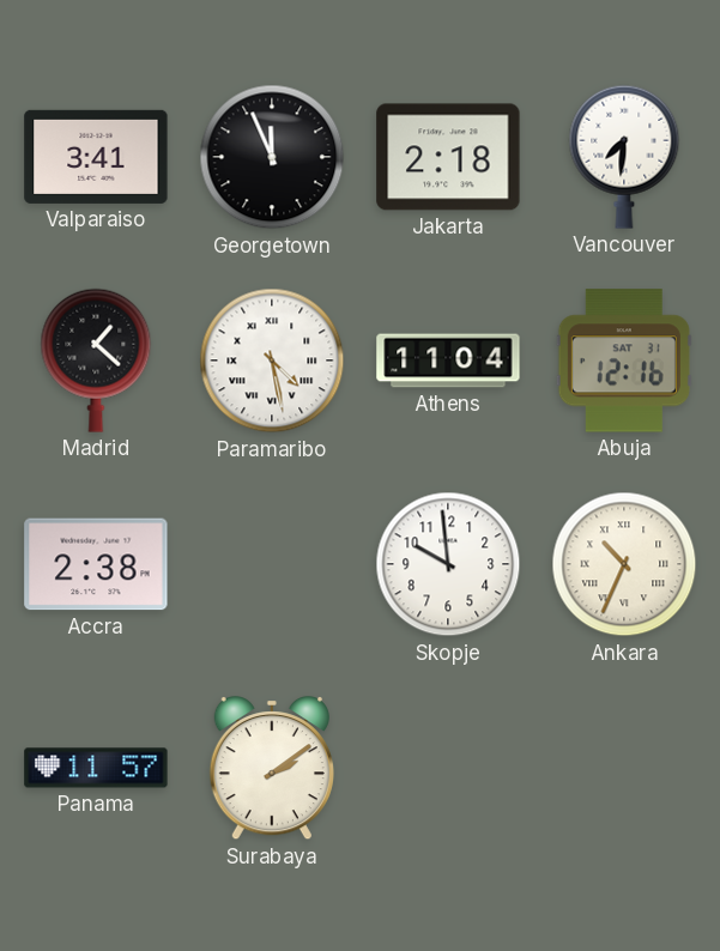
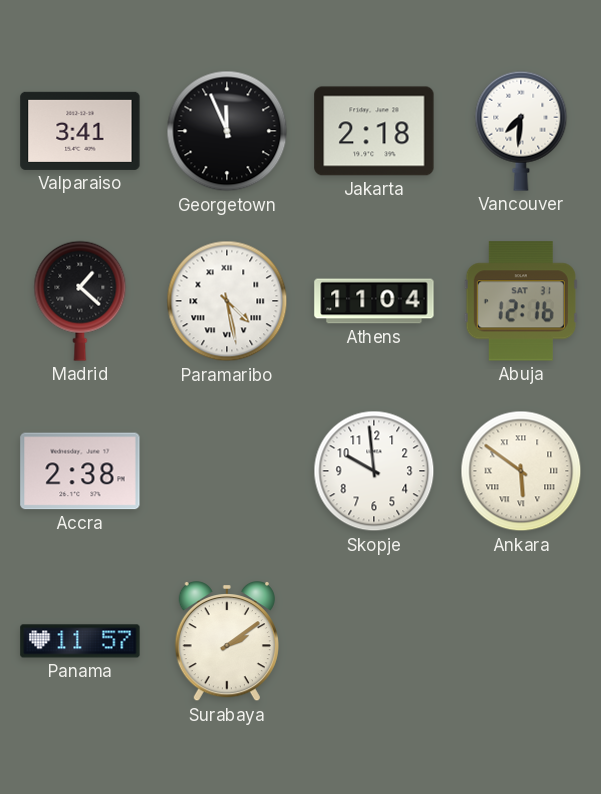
Ankara: 10:34 -> 5:51 (521, 471)
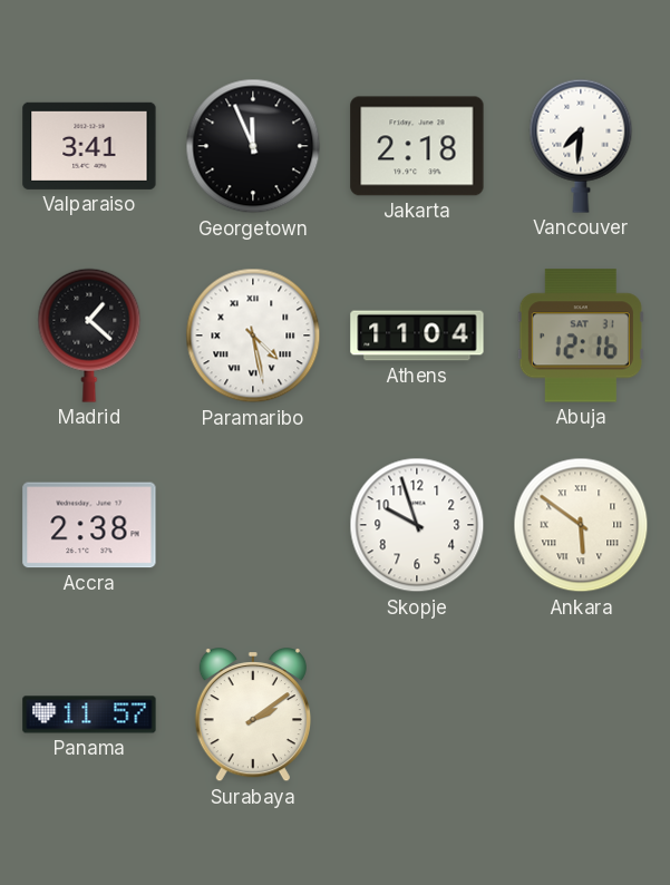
Skopje: 9:59 -> 9:57 (417, 525)
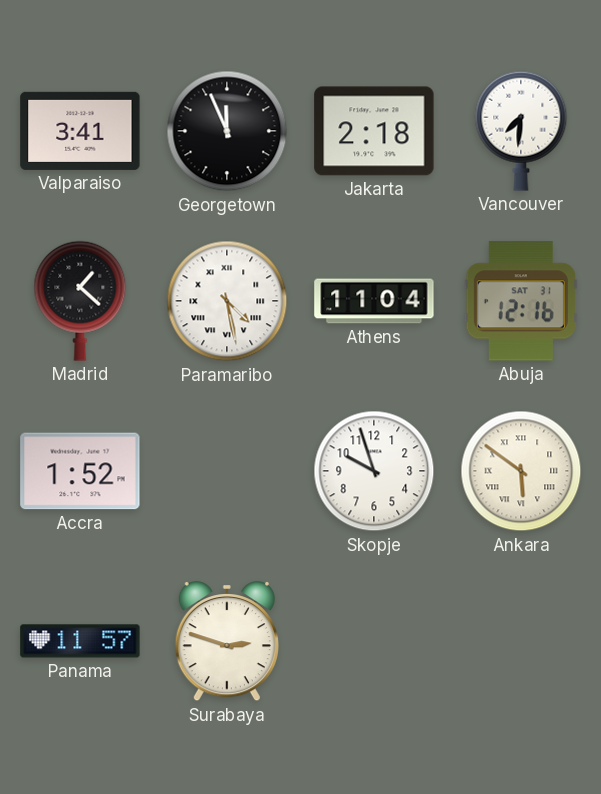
Accra: 2:38 -> 1:52 (80, 471)
Surabaya: 2:09 -> 2:48 (227, 642)
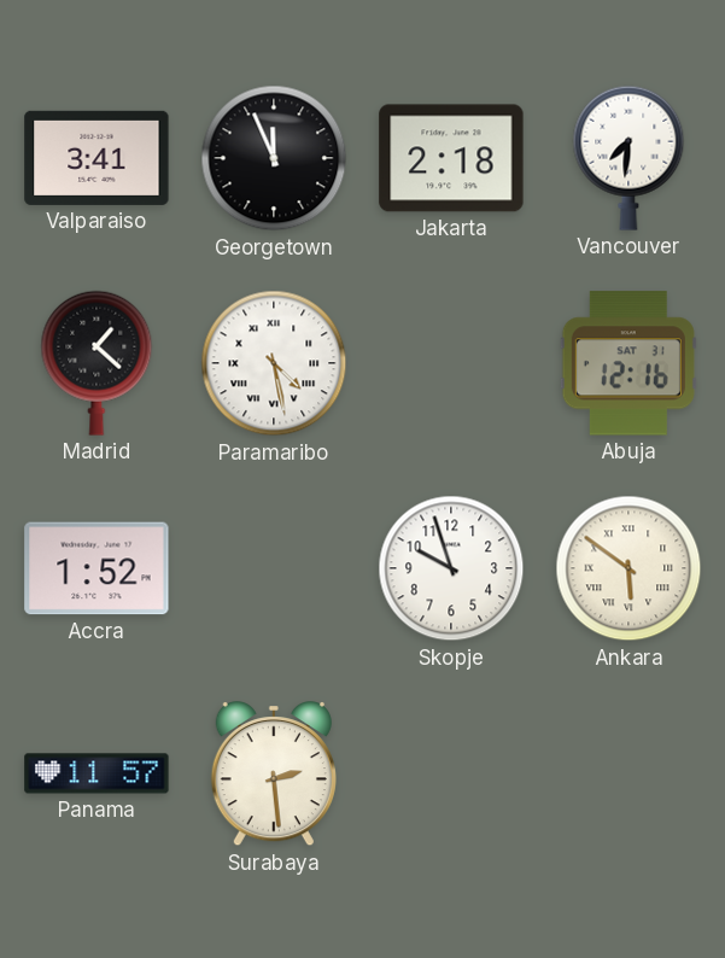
Athens: 11:04 -> none (374, 301)
Surabaya: 2:48 -> 2:29 (274, 775)
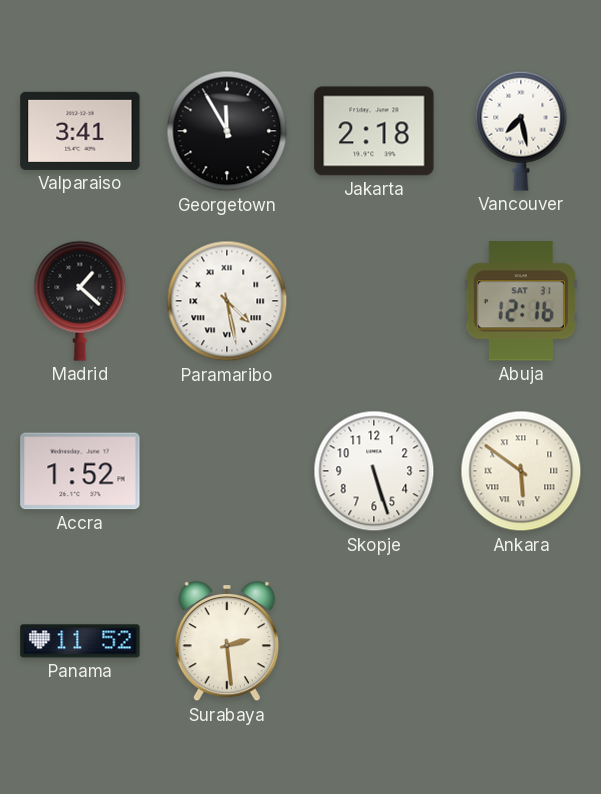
Georgetown: 11:56 -> 11:55 (227, 131)
Vancouver: 7:31 -> 7:28 (521, 131)
Skopje: 9:57 -> 5:27 (374, 471)
Panama: 11:57 -> 11:52 (80, 641)
